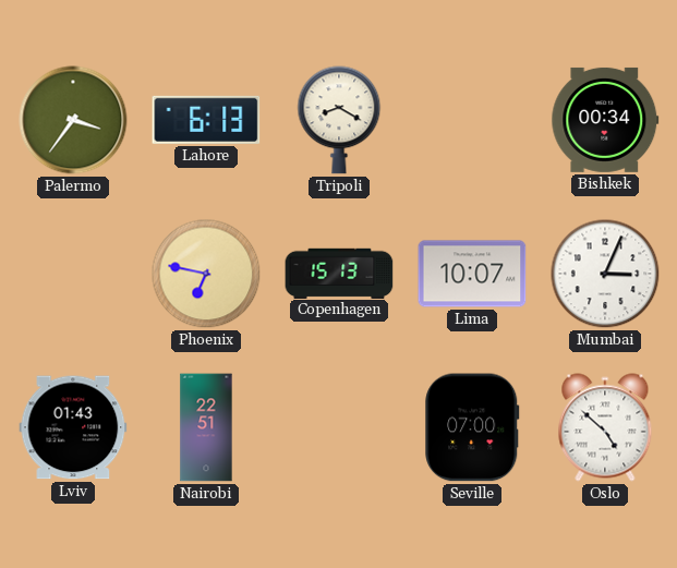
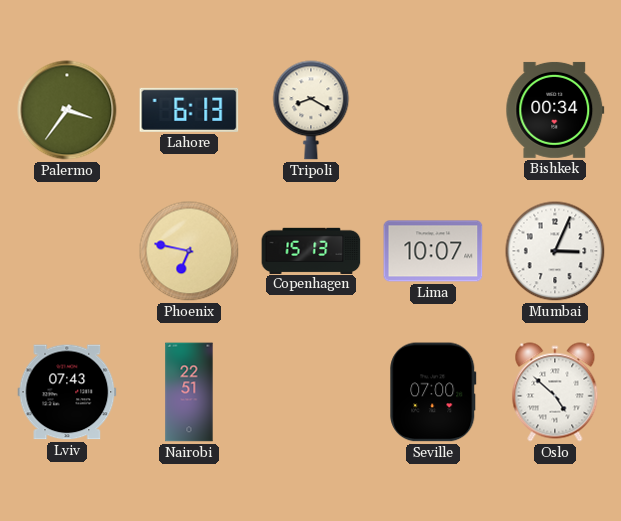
Lviv: 01:43 -> 07:43 (67, 392)
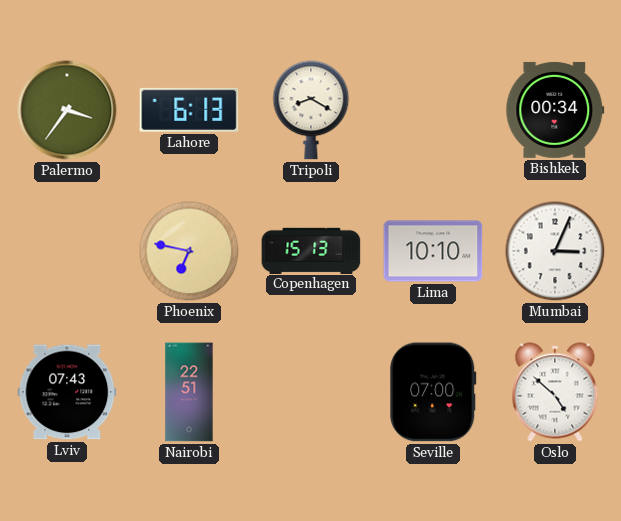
Lima: 10:07 -> 10:10 (433, 251)
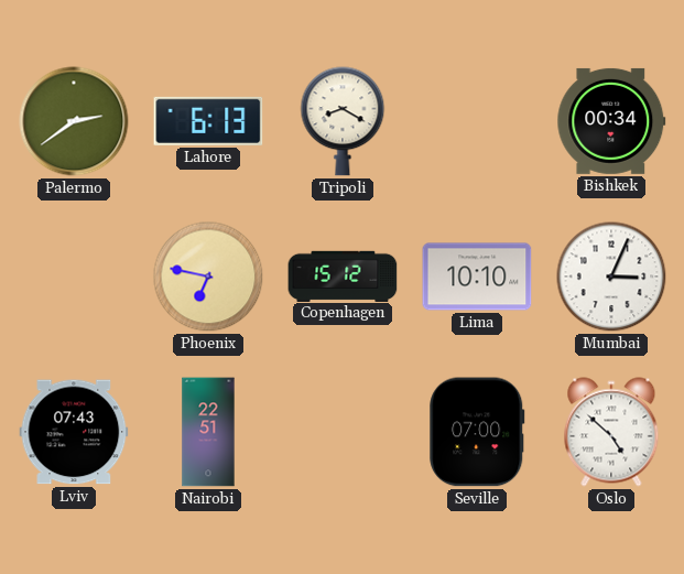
Palermo: 3:36 -> 2:39 (74, 121)
Copenhagen: 15:13 -> 15:12 (343, 275)
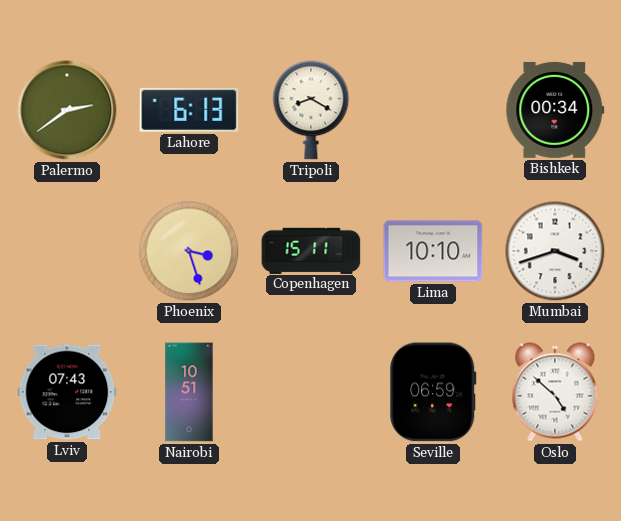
Phoenix: 6:47 -> 3:27 (189, 251)
Copenhagen: 15:12 -> 15:11 (311, 250)
Mumbai: 3:04 -> 3:42 (555, 251)
Nairobi: 22:51 -> 10:51 (189, 392)
Seville: 07:00 -> 06:59 (433, 392)
